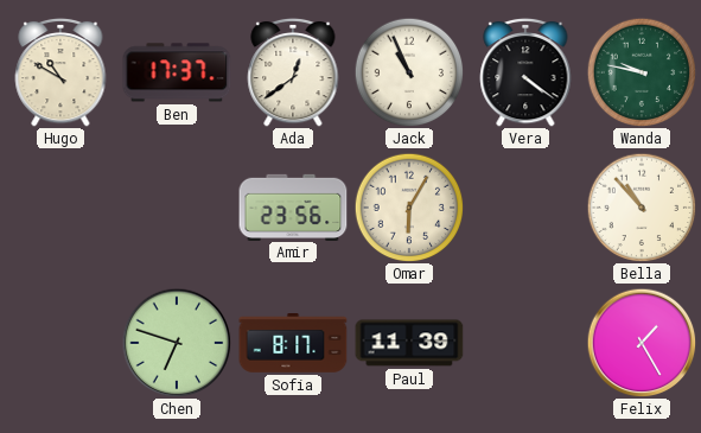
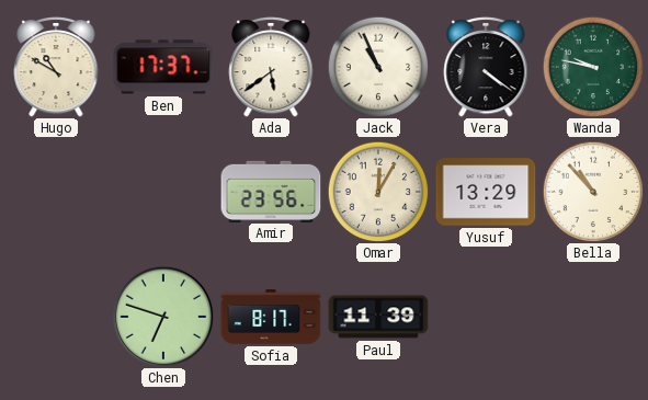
Ada: 12:39 -> 5:39 (271, 67)
Omar: 6:05 -> 12:05 (378, 192)
Yusuf: none -> 13:29 (486, 192)
Felix: 1:25 -> none (642, 343)
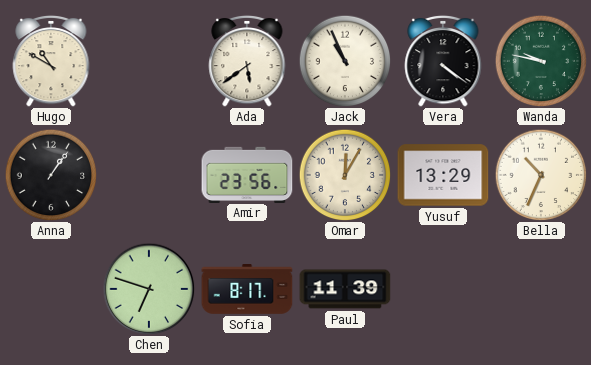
Ben: 17:37 -> none (163, 67)
Anna: none -> 1:06 (51, 175)
Bella: 10:53 -> 10:34 (541, 175)
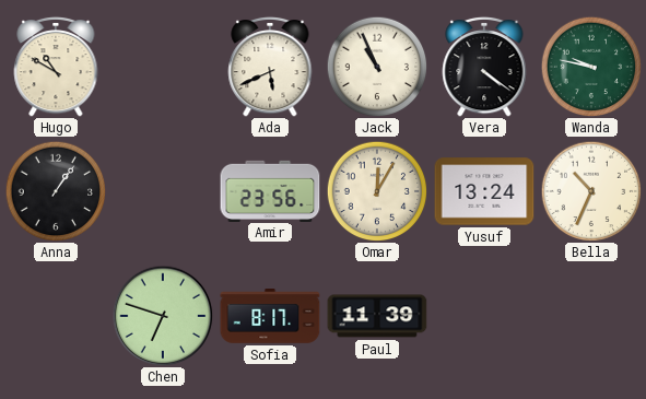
Ada: 5:39 -> 5:41 (270, 67)
Yusuf: 13:29 -> 13:24 (484, 191)
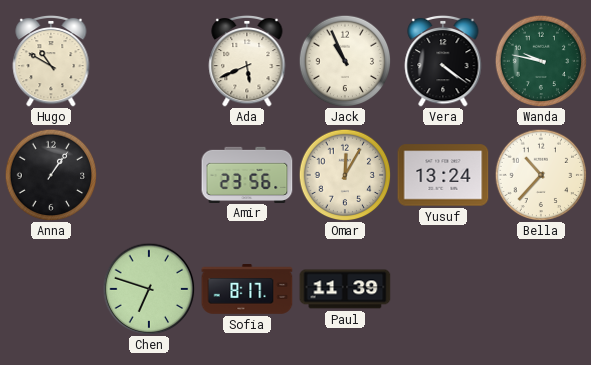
Bella: 10:34 -> 10:37 (541, 175)
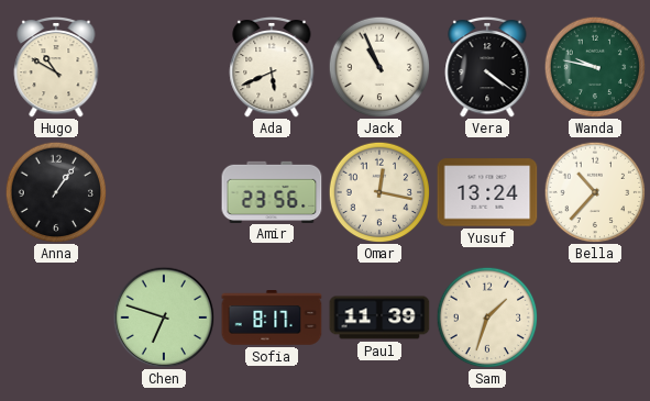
Omar: 12:05 -> 12:17 (379, 192)
Sam: none -> 1:33 (487, 318)
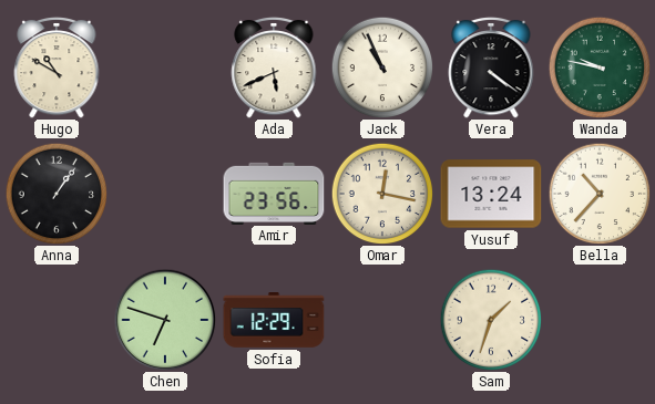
Sofia: 8:17 -> 12:29 (274, 321)
Paul: 11:39 -> none (379, 318)
